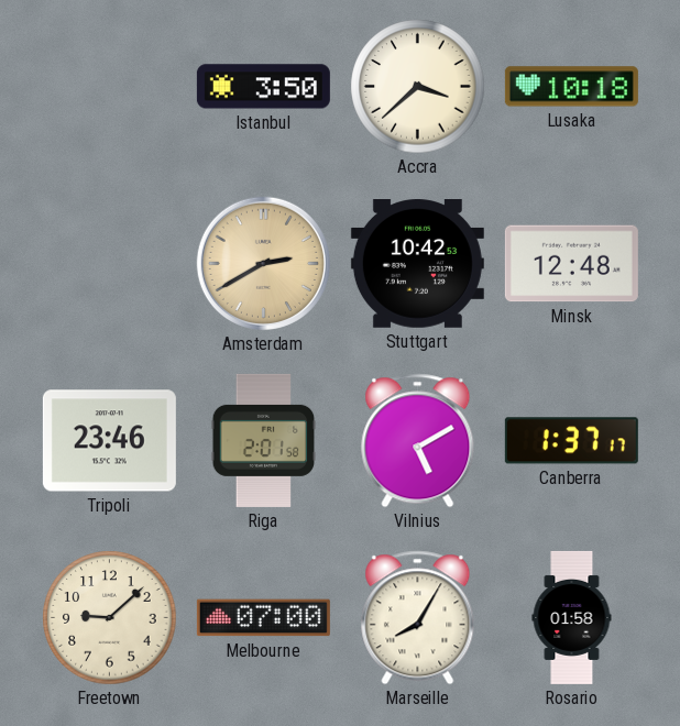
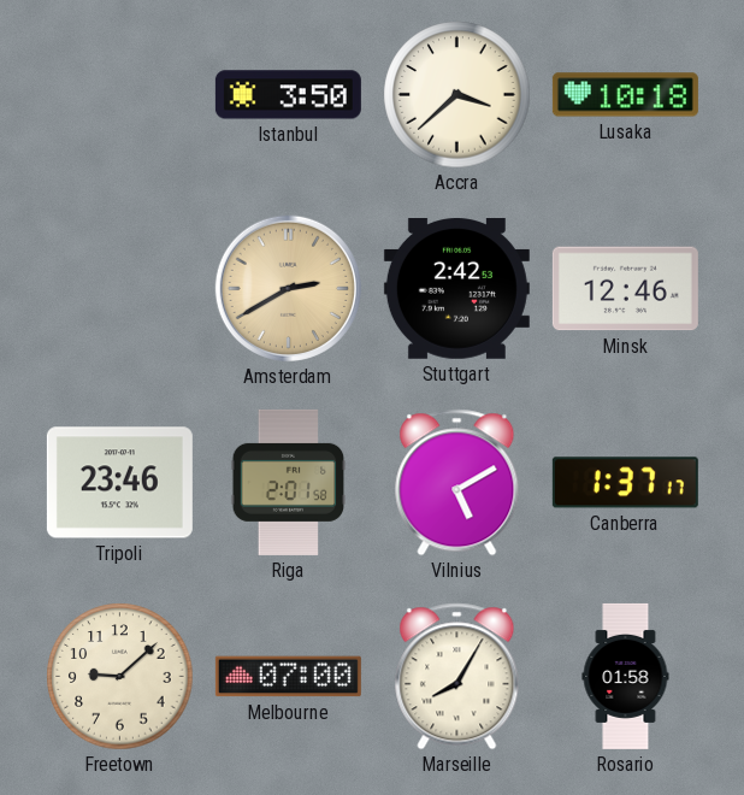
Stuttgart: 10:42 -> 2:42 (456, 289)
Minsk: 12:48 -> 12:46 (625, 289)
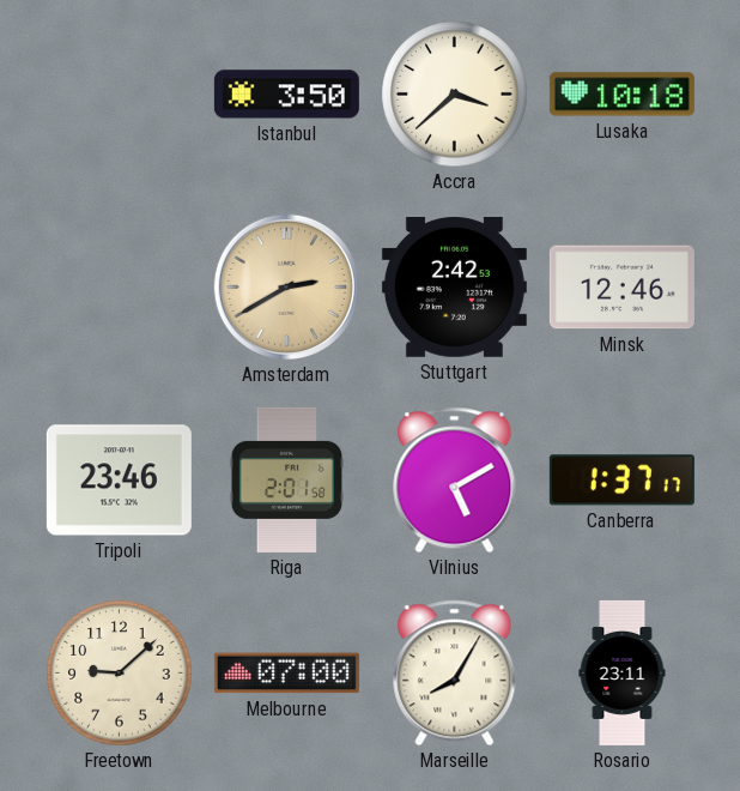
Rosario: 01:58 -> 23:11 (623, 672)
